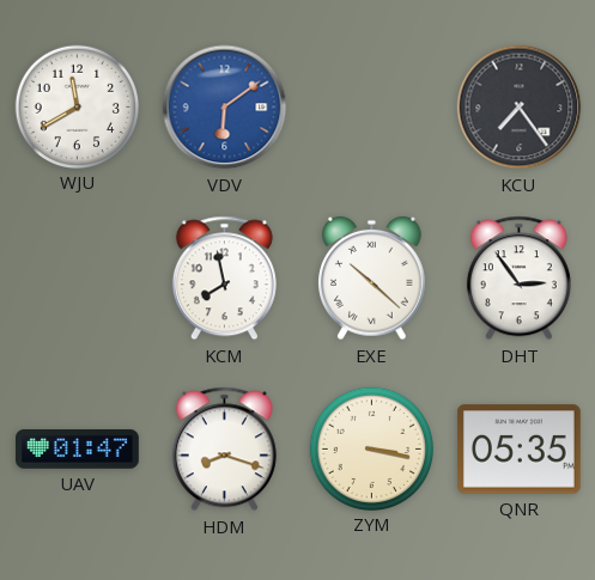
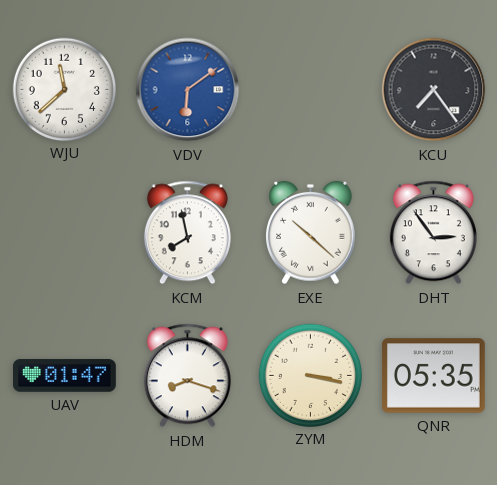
WJU: 11:40 -> 11:38 (64, 89)
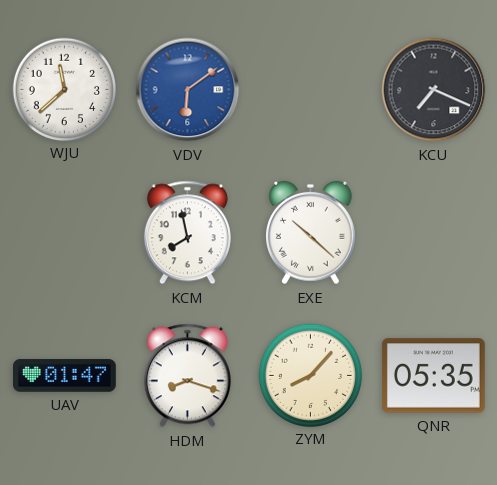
KCU: 7:24 -> 7:19 (434, 90)
DHT: 2:54 -> none (433, 233)
ZYM: 3:17 -> 8:07 (310, 375)
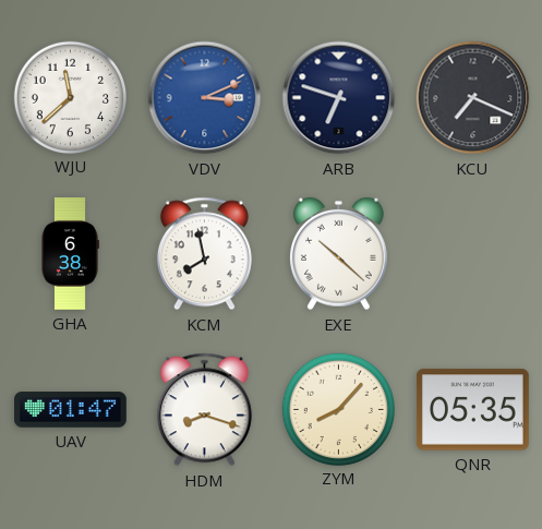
VDV: 6:09 -> 3:11 (205, 98)
ARB: none -> 6:48 (339, 98)
GHA: none -> 6:38 (70, 254)
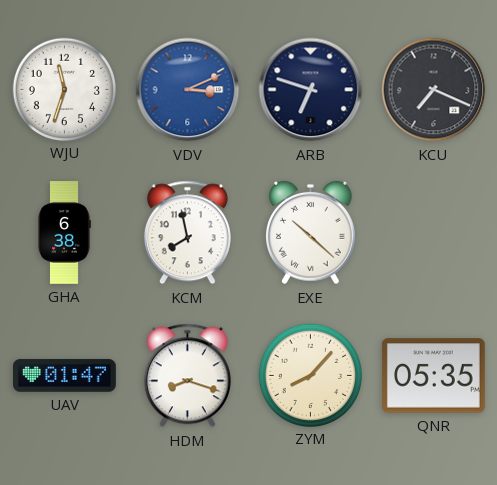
WJU: 11:38 -> 11:33 (64, 89)
